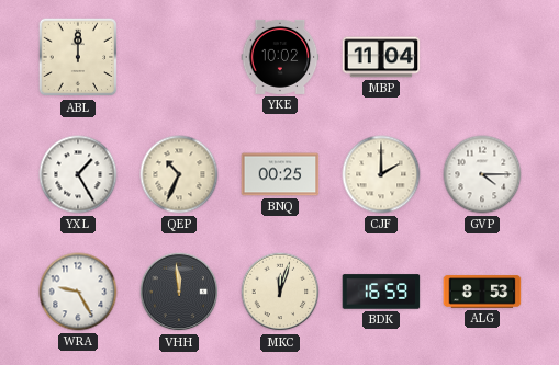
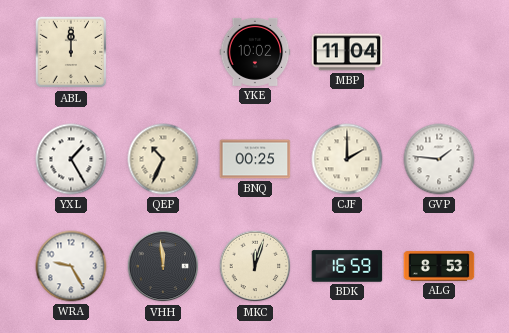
GVP: 4:15 -> 1:46 (439, 159)
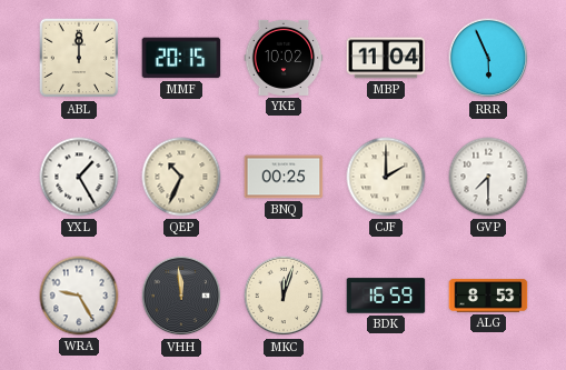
MMF: none -> 20:15 (181, 58)
RRR: none -> 5:56 (488, 58)
GVP: 1:46 -> 7:30 (488, 177)
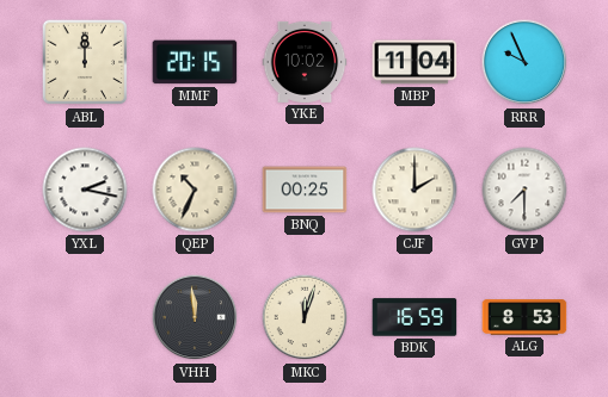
RRR: 5:56 -> 9:56 (524, 62)
YXL: 1:25 -> 2:17 (85, 190)
WRA: 9:25 -> none (79, 296)
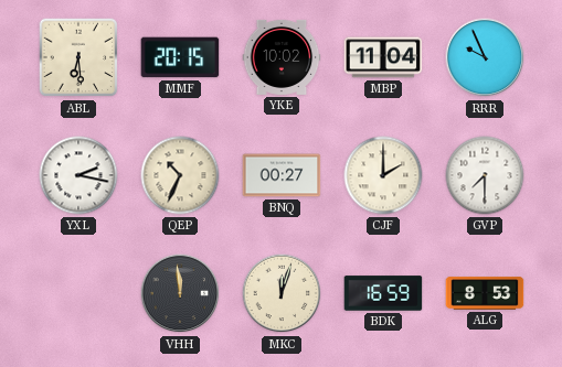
ABL: 12:00 -> 6:29 (78, 57)
BNQ: 00:25 -> 00:27 (282, 175)
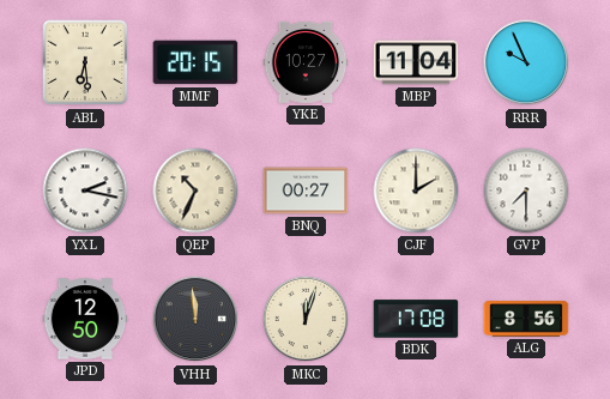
YKE: 10:02 -> 10:27 (306, 62)
JPD: none -> 12:50 (85, 319)
BDK: 16:59 -> 17:08 (416, 319)
ALG: 8:53 -> 8:56 (526, 319)
